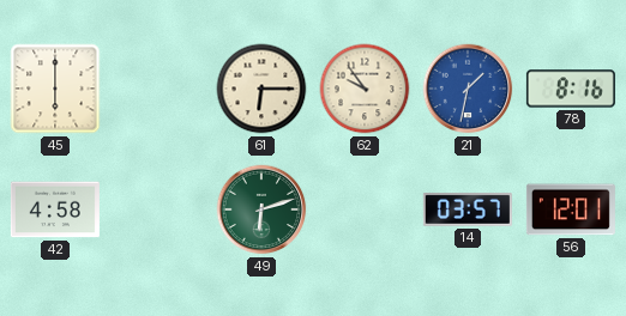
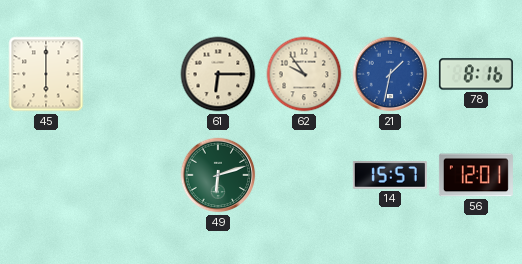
42: 4:58 -> none (55, 209)
14: 03:57 -> 15:57 (390, 176)
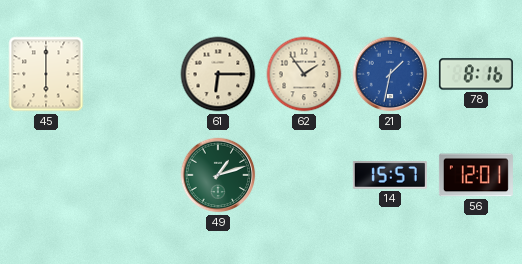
62: 9:54 -> 1:54 (304, 74)
49: 6:12 -> 1:12 (218, 175)
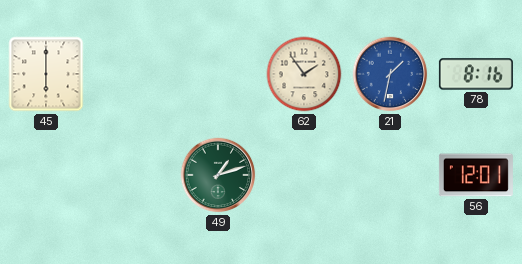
61: 6:15 -> none (218, 74)
14: 15:57 -> none (390, 176)
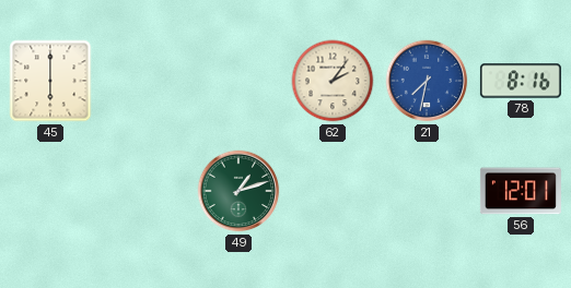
62: 1:54 -> 2:06 (333, 81)
21: 1:32 -> 7:32 (427, 81)
